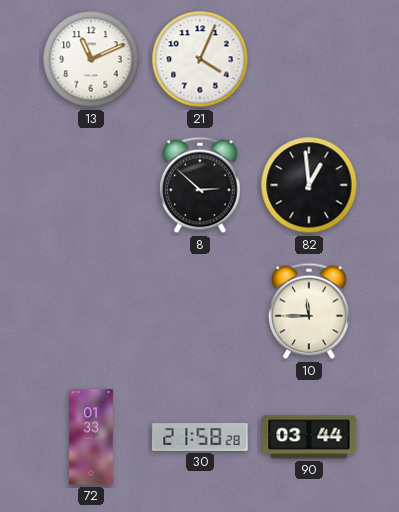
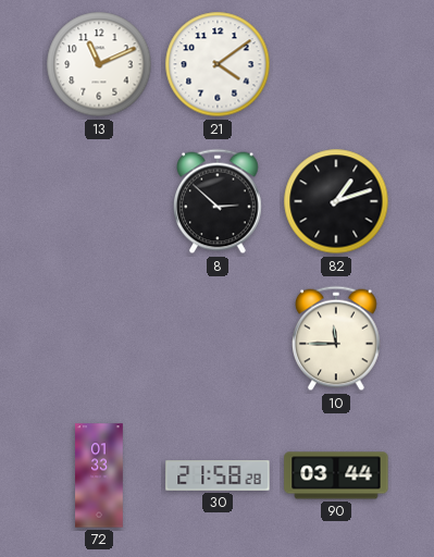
21: 4:04 -> 4:09 (218, 64)
82: 12:59 -> 1:12 (336, 201)
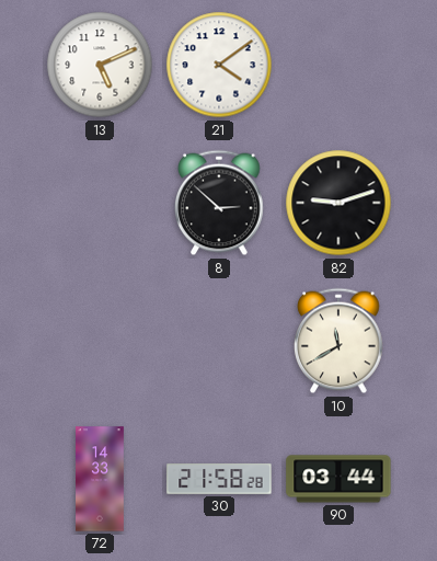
13: 11:11 -> 5:11 (100, 65)
82: 1:12 -> 9:12 (338, 203)
10: 11:45 -> 11:40 (340, 341)
72: 01:33 -> 14:33 (100, 479)
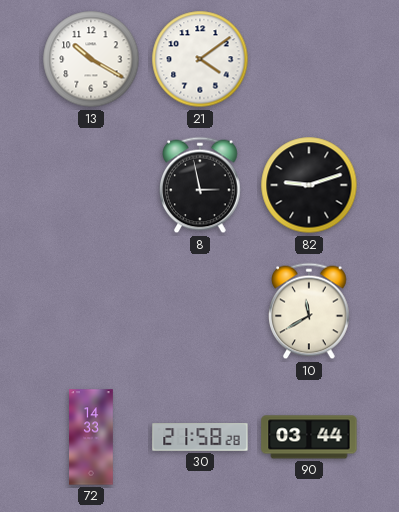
13: 5:11 -> 10:20 (91, 59)
8: 2:52 -> 2:58 (201, 185)
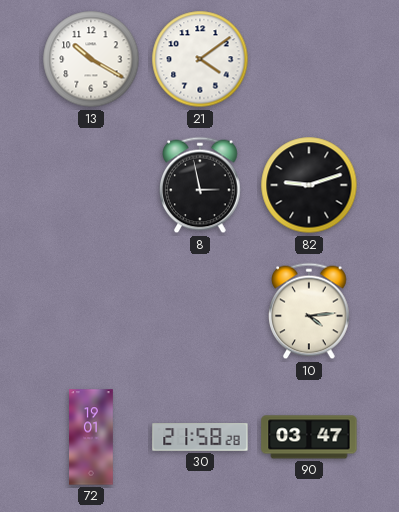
10: 11:40 -> 4:14 (310, 311)
72: 14:33 -> 19:01 (91, 437)
90: 03:44 -> 03:47 (309, 437)
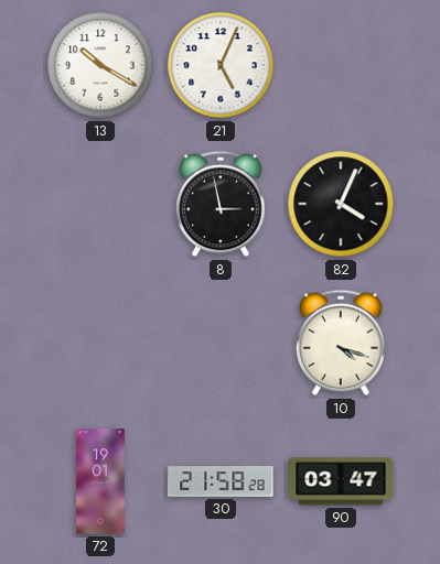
21: 4:09 -> 5:04 (221, 65)
82: 9:12 -> 4:04 (341, 204)
10: 4:14 -> 4:18 (342, 343)
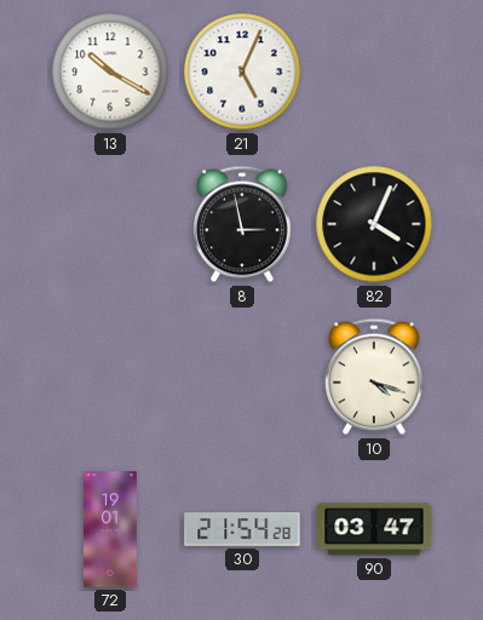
30: 21:58 -> 21:54 (242, 529)
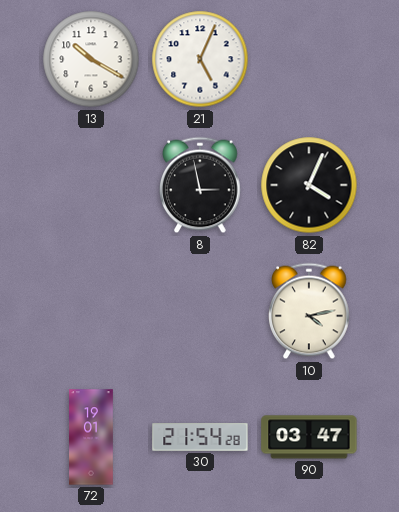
10: 4:18 -> 4:13 (310, 311)
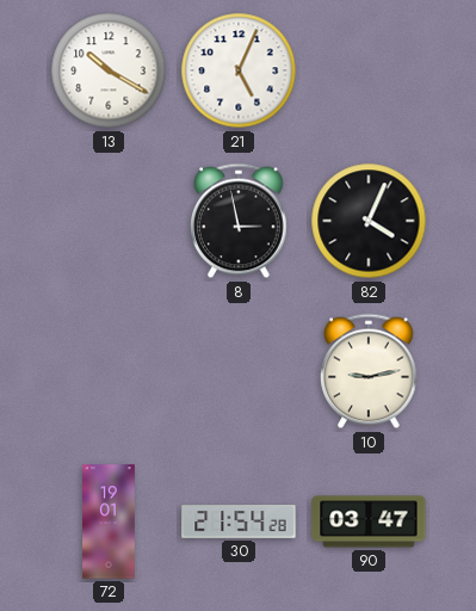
10: 4:13 -> 9:13 (370, 371)
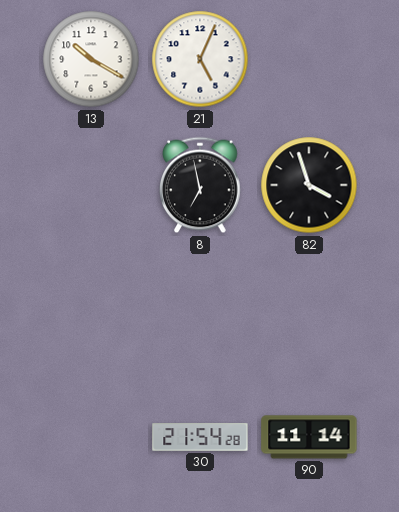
8: 2:58 -> 6:58 (201, 185)
82: 4:04 -> 3:57 (309, 185)
10: 9:13 -> none (370, 371)
72: 19:01 -> none (109, 521)
90: 03:47 -> 11:14 (309, 437)
